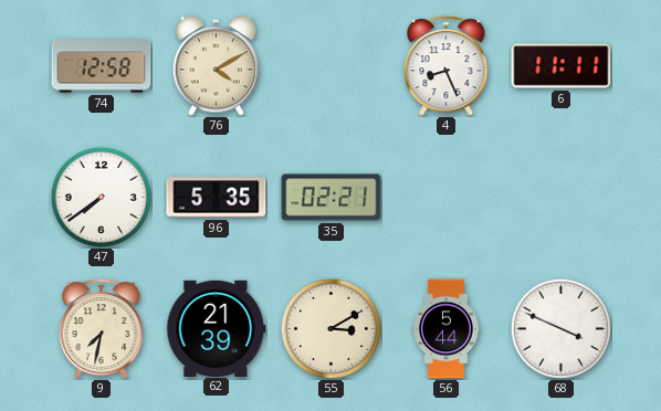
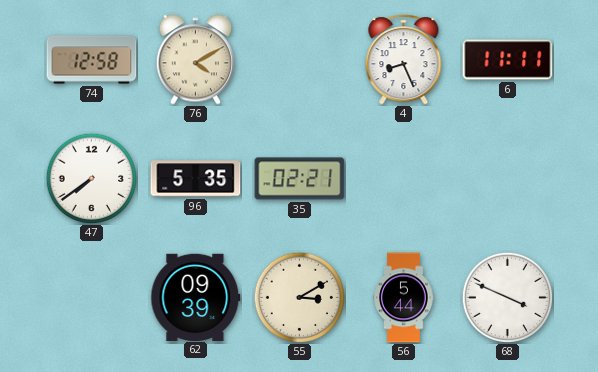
9: 7:32 -> none (102, 329)
62: 21:39 -> 09:39 (196, 297)
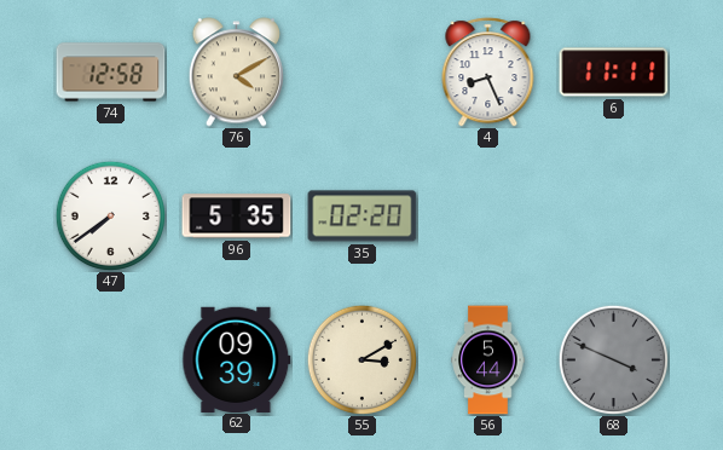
35: 02:21 -> 02:20 (363, 217)
68 dial: white -> grey (613, 359)
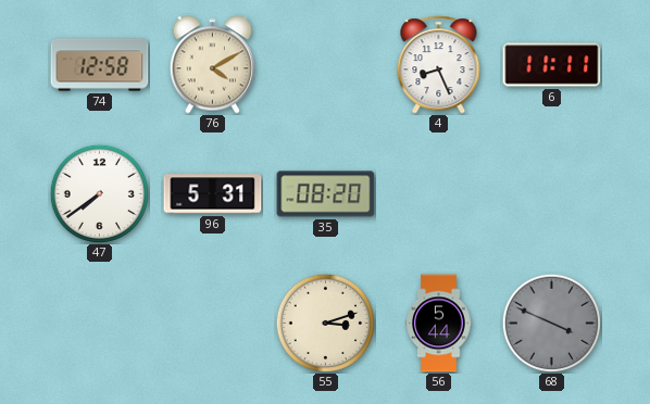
96: 5:35 -> 5:31 (213, 194)
35: 02:20 -> 08:20 (326, 194)
62: 09:39 -> none (237, 359)
55: 3:10 -> 3:12 (325, 323)
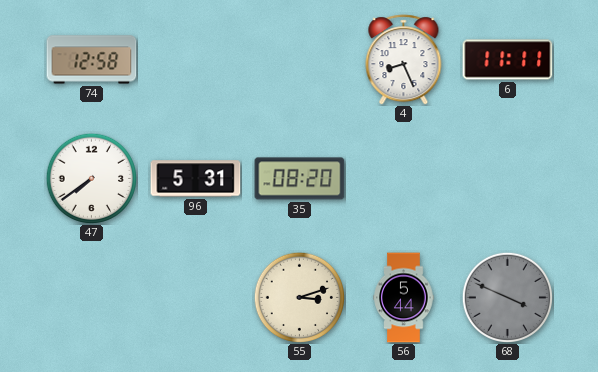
76: 4:10 -> none (212, 65)
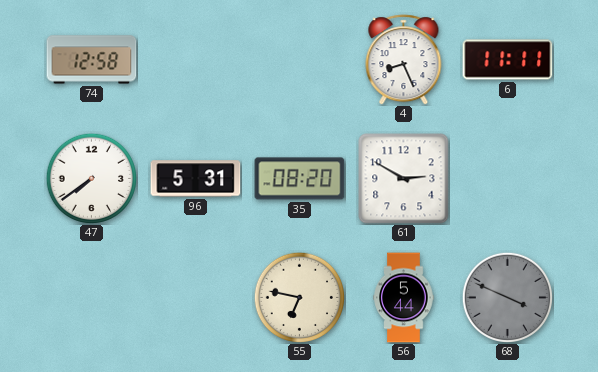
61: none -> 2:50 (404, 179)
55: 3:12 -> 6:47 (299, 297)
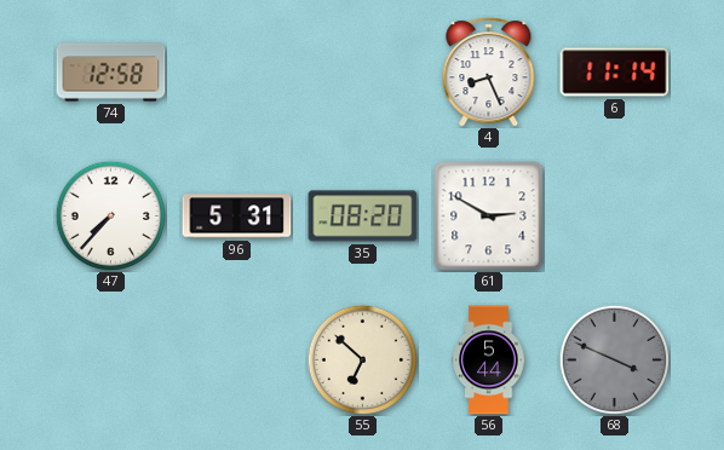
6: 11:11 -> 11:14 (615, 73)
47: 7:39 -> 7:37 (110, 215)
55: 6:47 -> 6:52 (362, 359)
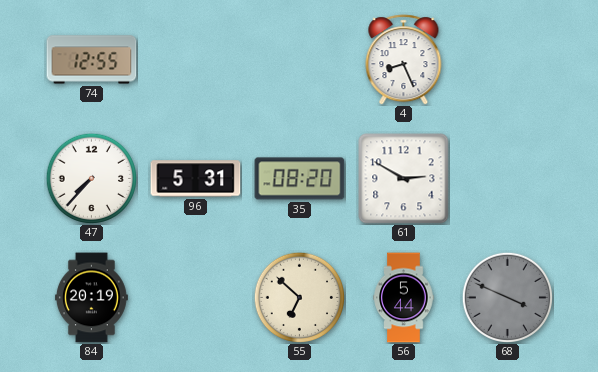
74: 12:58 -> 12:55 (92, 60)
6: 11:14 -> none (615, 73)
84: none -> 20:19 (91, 298)
